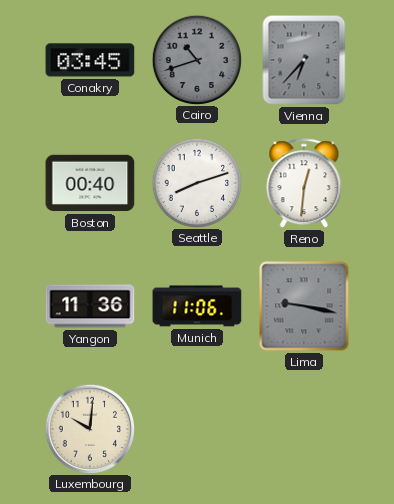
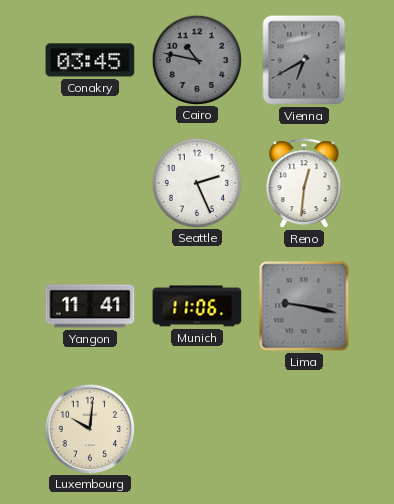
Cairo: 10:42 -> 10:47 (196, 59)
Vienna: 6:37 -> 6:40 (304, 60)
Boston: 00:40 -> none (90, 183)
Seattle: 8:12 -> 2:26 (196, 182)
Yangon: 11:36 -> 11:41 (90, 306)
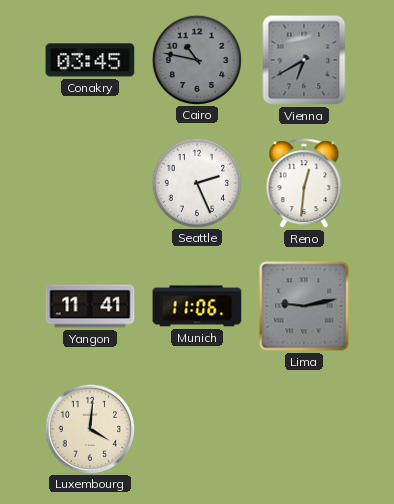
Lima: 9:17 -> 9:13 (304, 306)
Luxembourg: 10:01 -> 4:01 (89, 428)
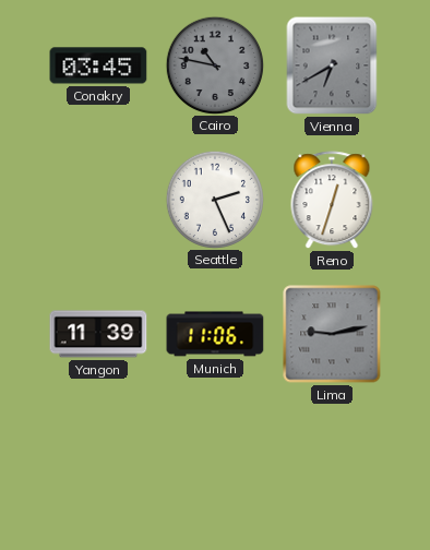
Reno: 12:31 -> 12:33 (332, 201)
Yangon: 11:41 -> 11:39 (98, 334)
Luxembourg: 4:01 -> none (89, 428)
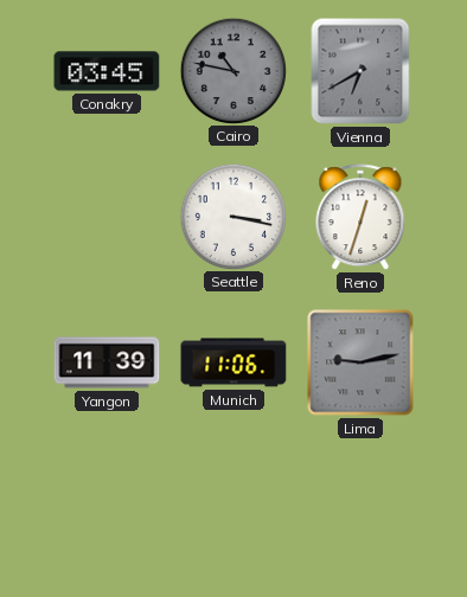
Seattle: 2:26 -> 3:17 (232, 216)
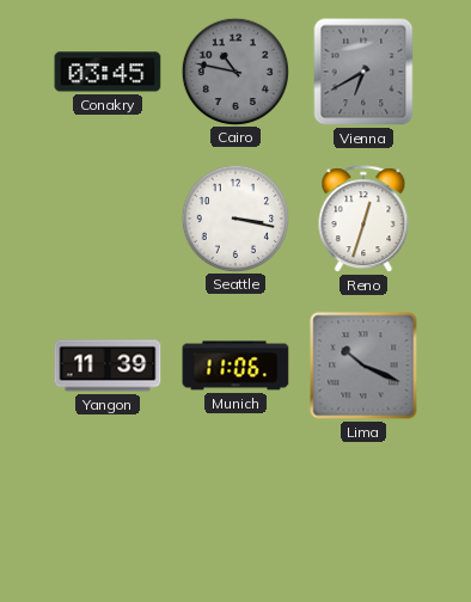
Lima: 9:13 -> 10:19 (363, 365)
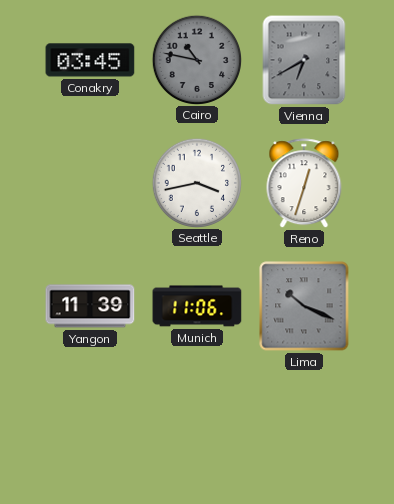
Seattle: 3:17 -> 3:43 (196, 182)
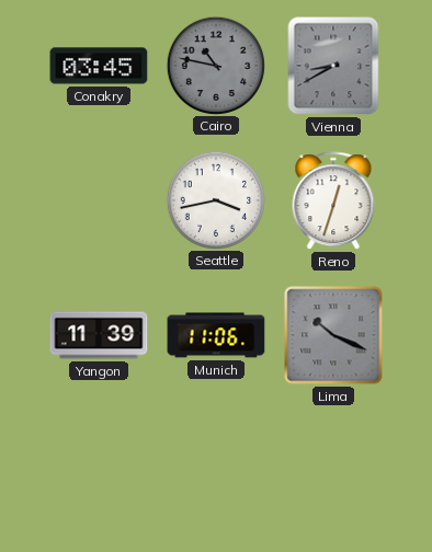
Vienna: 6:40 -> 8:40 (333, 66)
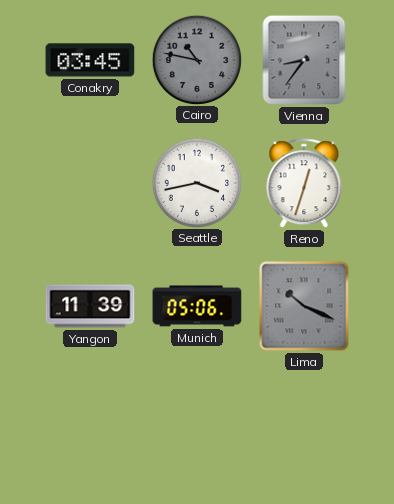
Vienna: 8:40 -> 8:36 (304, 60)
Munich: 11:06 -> 05:06 (197, 306)
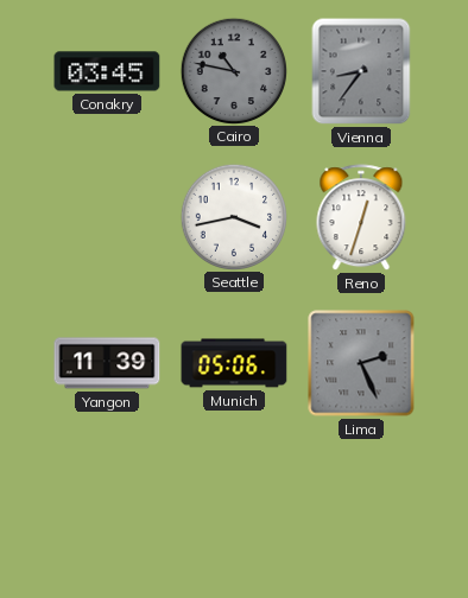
Lima: 10:19 -> 2:26 (361, 363)
